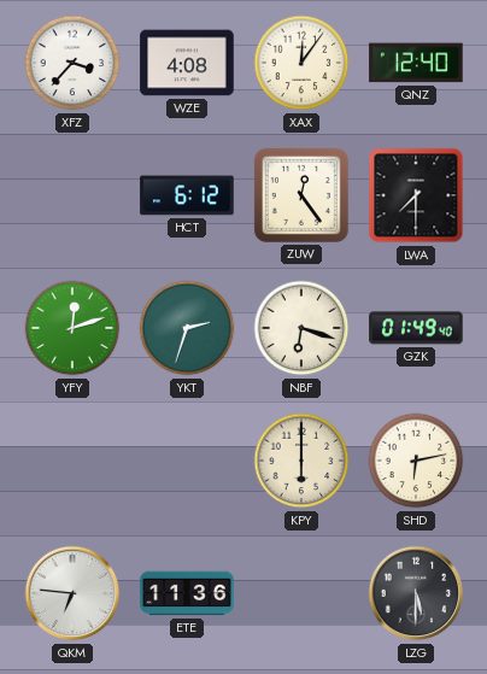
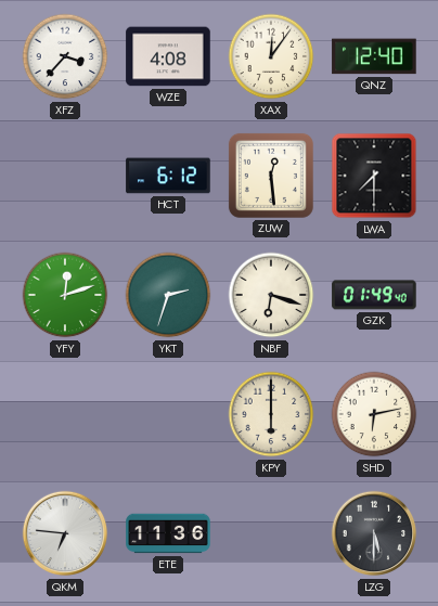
ZUW: 12:24 -> 12:29 (271, 176)
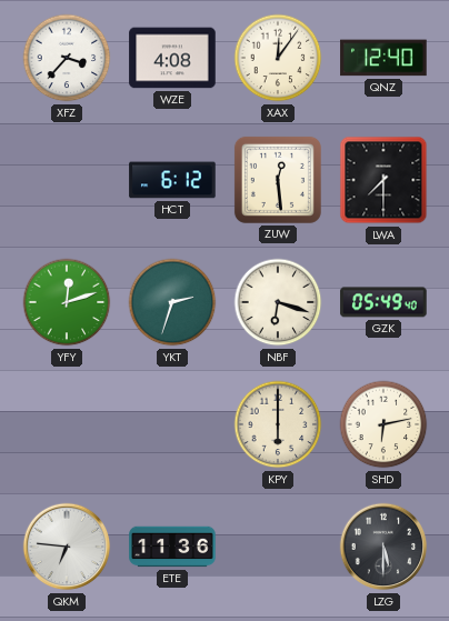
GZK: 01:49 -> 05:49 (383, 302)
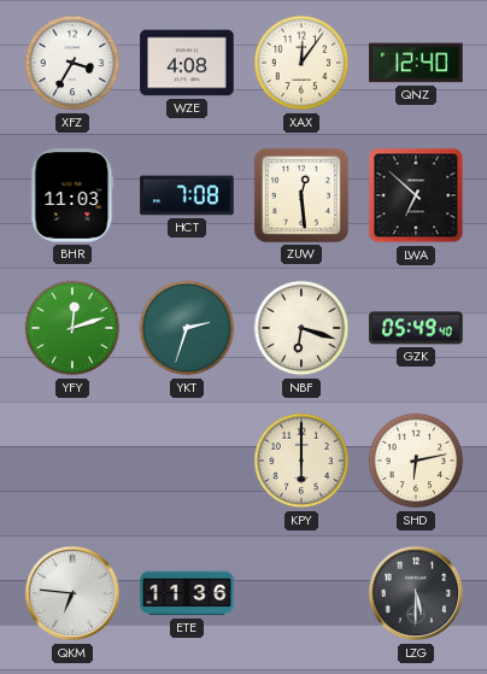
XFZ: 3:37 -> 3:35 (72, 63)
BHR: none -> 11:03 (72, 195)
HCT: 6:12 -> 7:08 (187, 195)
LWA: 7:30 -> 6:52 (416, 195)
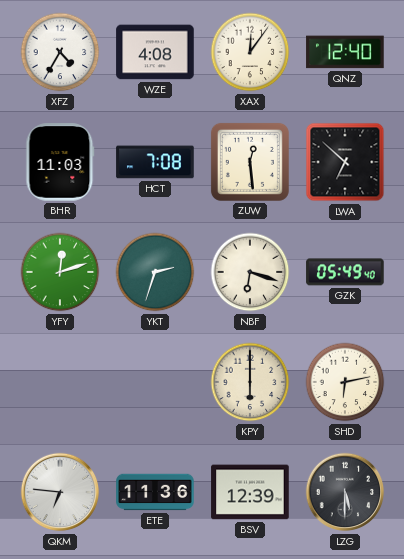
XFZ: 3:35 -> 4:35 (60, 52)
BSV: none -> 12:39 (250, 492)
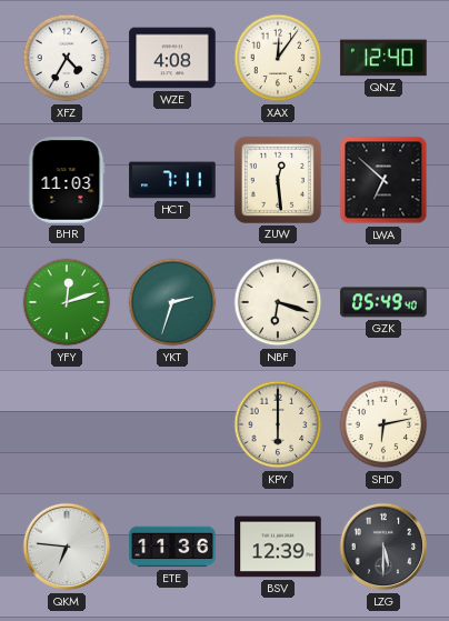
HCT: 7:08 -> 7:11 (172, 180)
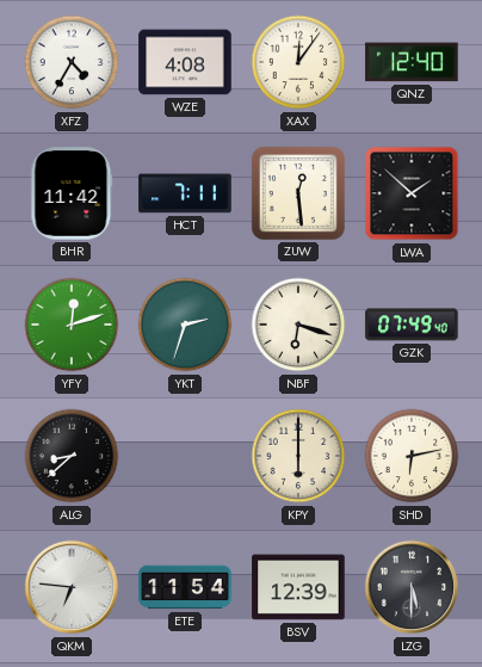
BHR: 11:03 -> 11:42 (72, 193)
LWA: 6:52 -> 1:52 (412, 193)
GZK: 05:49 -> 07:49 (412, 325)
ALG: none -> 8:38 (72, 456)
ETE: 11:36 -> 11:54 (185, 587)
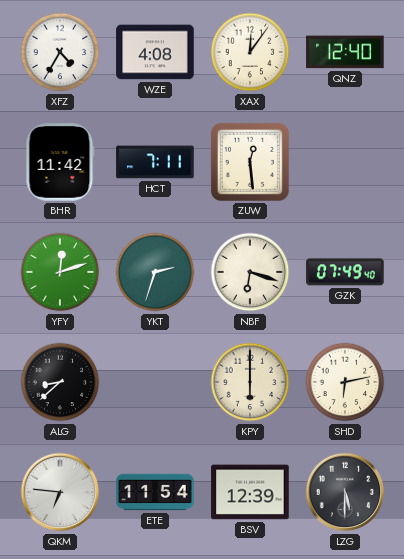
LWA: 1:52 -> none (412, 193)
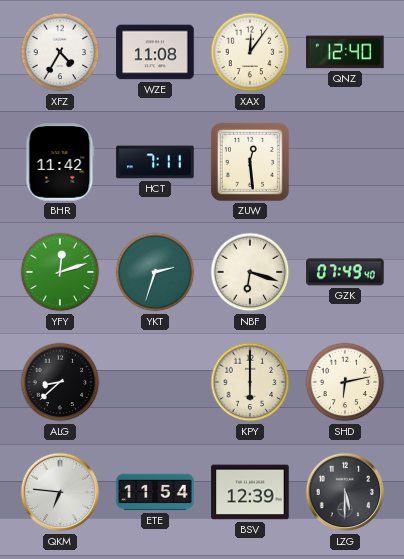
WZE: 4:08 -> 11:08 (155, 52)
